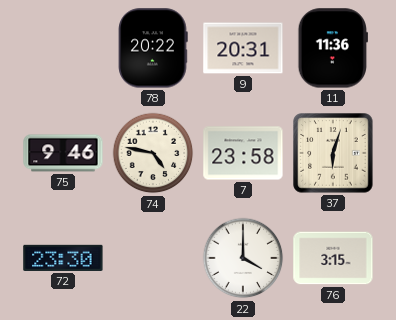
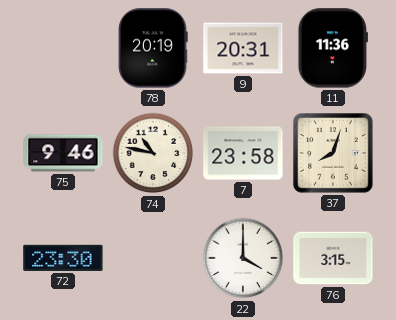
78: 20:22 -> 20:19 (153, 48)
74: 4:47 -> 10:47 (153, 153)
37: 6:03 -> 8:03 (333, 153)
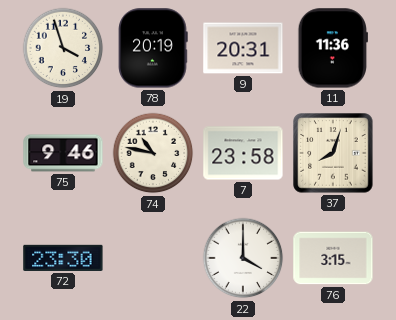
19: none -> 3:57 (63, 48)
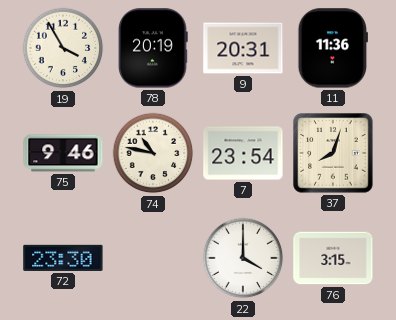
19: 3:57 -> 3:55 (63, 48)
7: 23:58 -> 23:54 (243, 153)
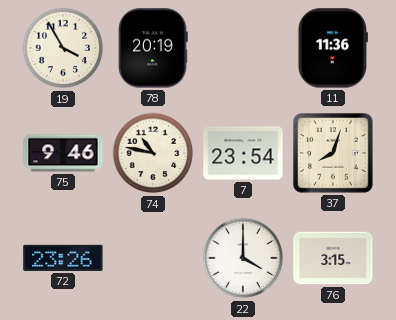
9: 20:31 -> none (243, 48)
72: 23:30 -> 23:26 (63, 258)
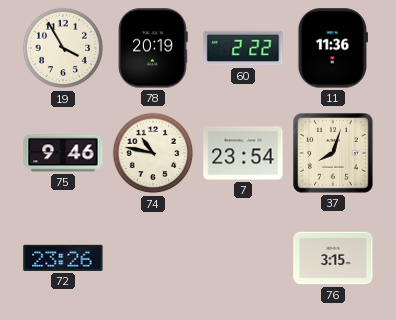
60: none -> 2:22 (243, 48)
22: 4:00 -> none (243, 258)
